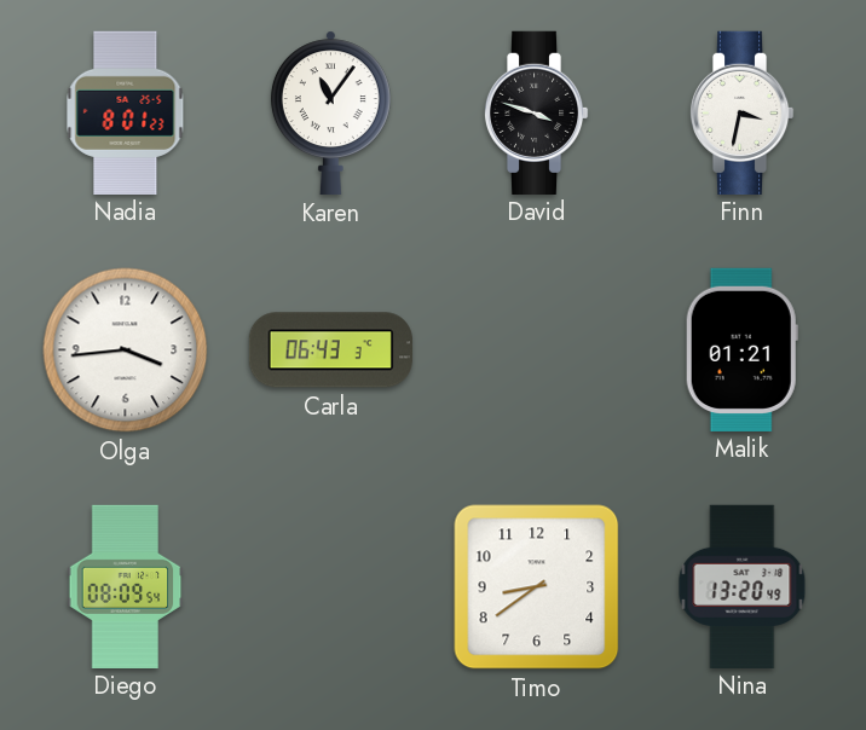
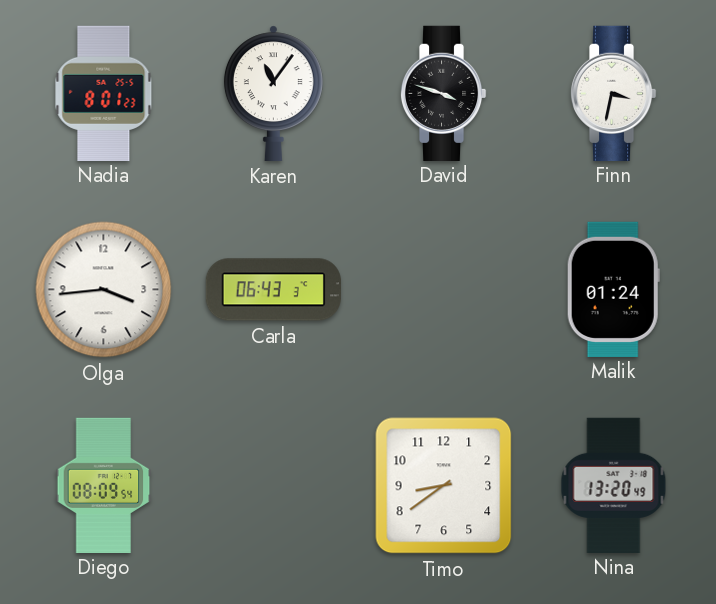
Malik: 01:21 -> 01:24 (613, 289)
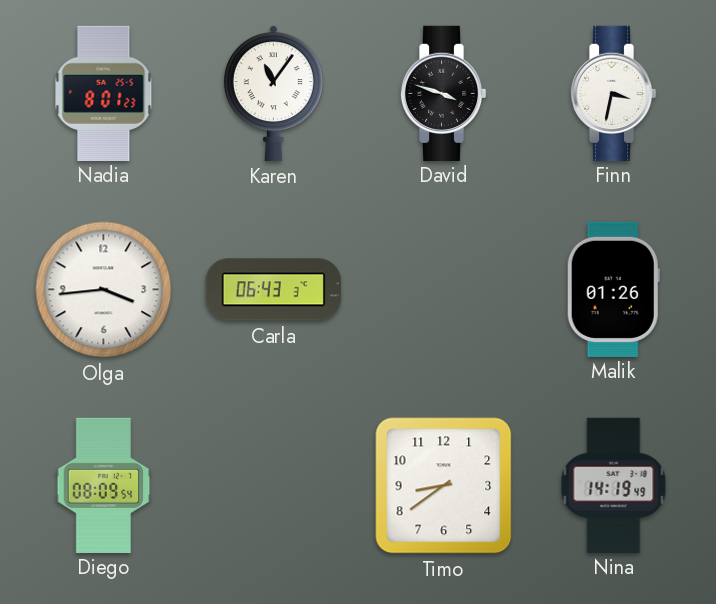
Malik: 01:24 -> 01:26 (613, 289)
Nina: 13:20 -> 14:19 (614, 485)
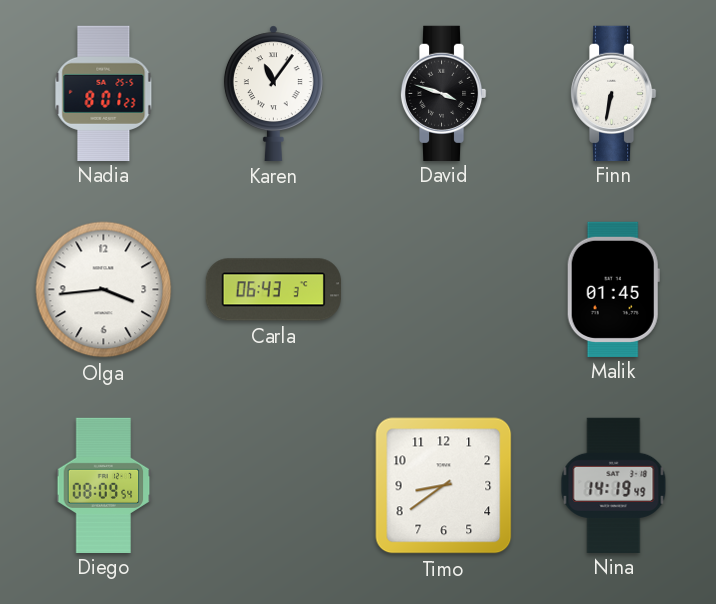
Finn: 3:32 -> 6:32 (613, 93)
Malik: 01:26 -> 01:45 (613, 289)
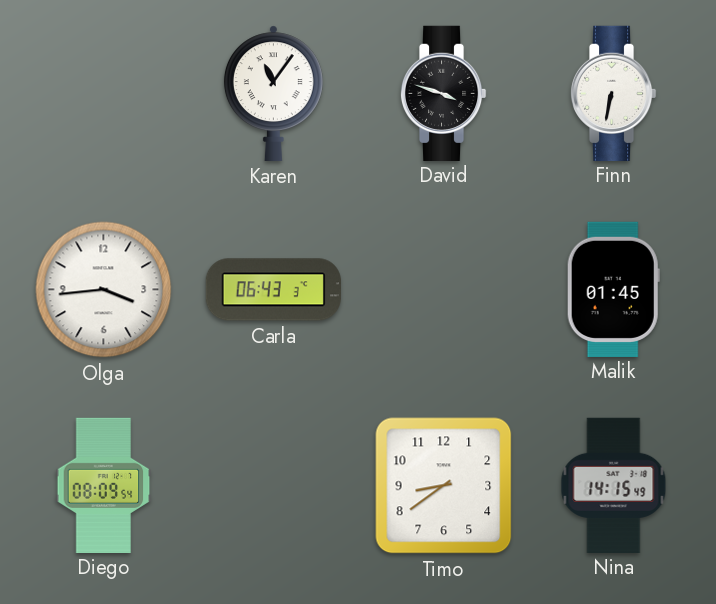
Nadia: 8:01 -> none (104, 93)
Nina: 14:19 -> 14:15 (614, 485)
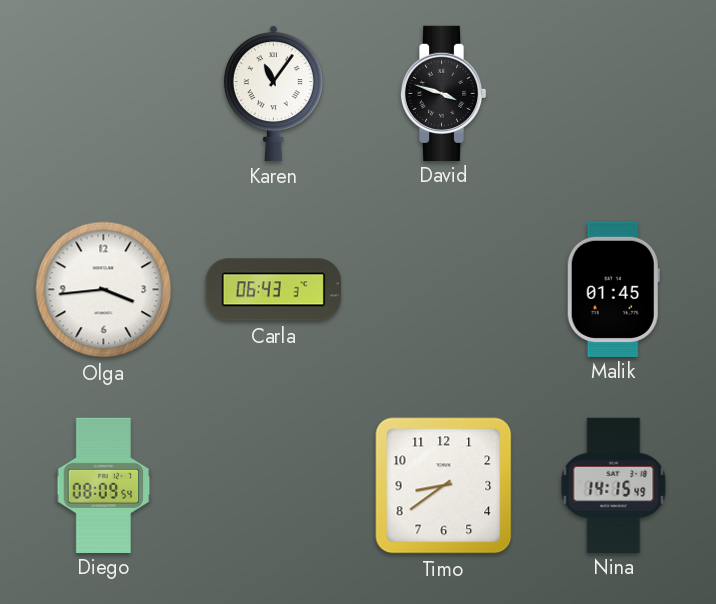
Finn: 6:32 -> none (613, 93)
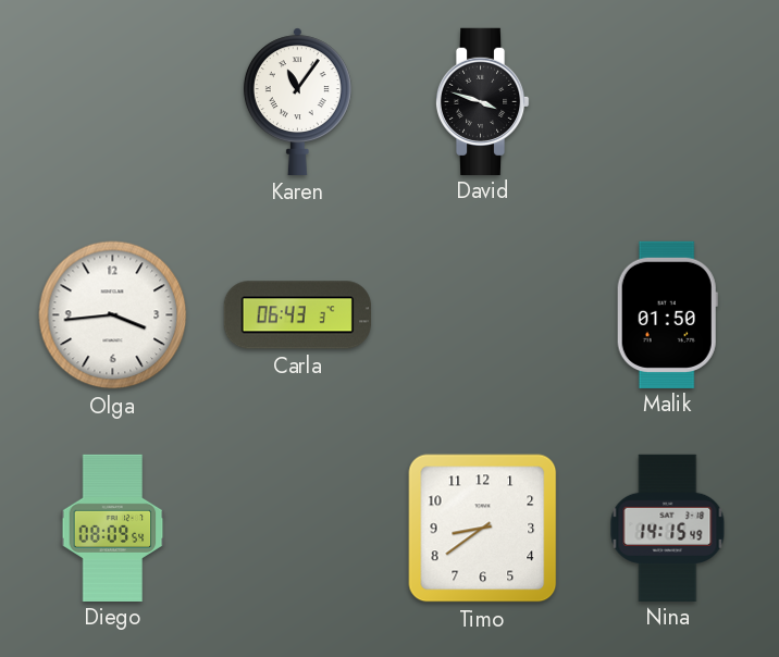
Malik: 01:45 -> 01:50 (667, 314)
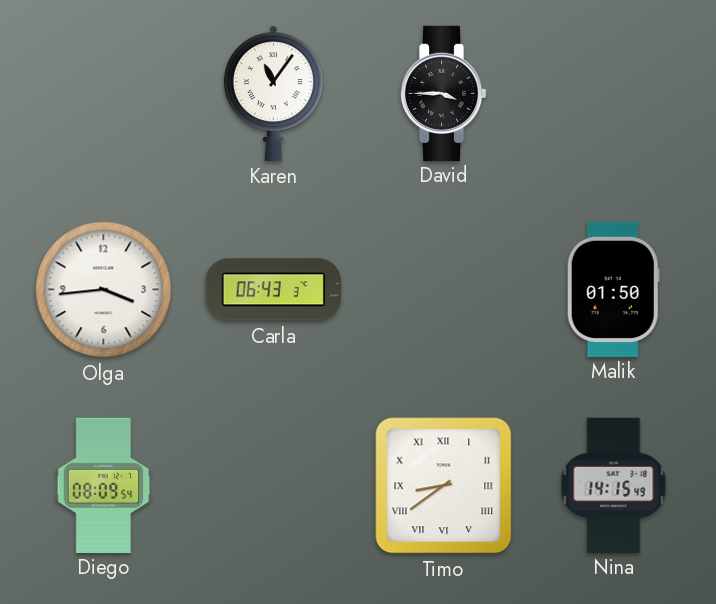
David: 3:48 -> 3:45 (443, 93)
Timo numerals: Arabic -> Roman (444, 486)
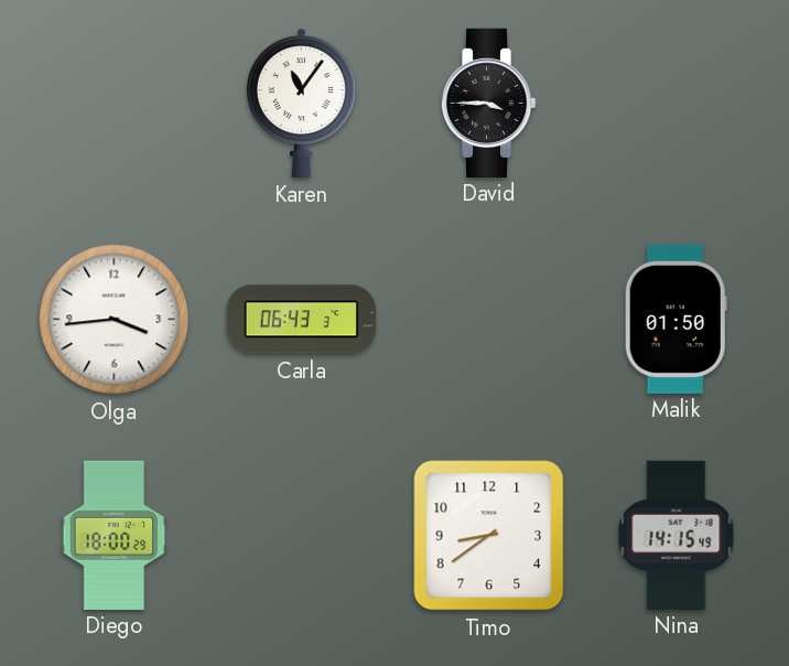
Diego: 08:09 -> 18:00 (115, 535)
Timo numerals: Roman -> Arabic (489, 536)
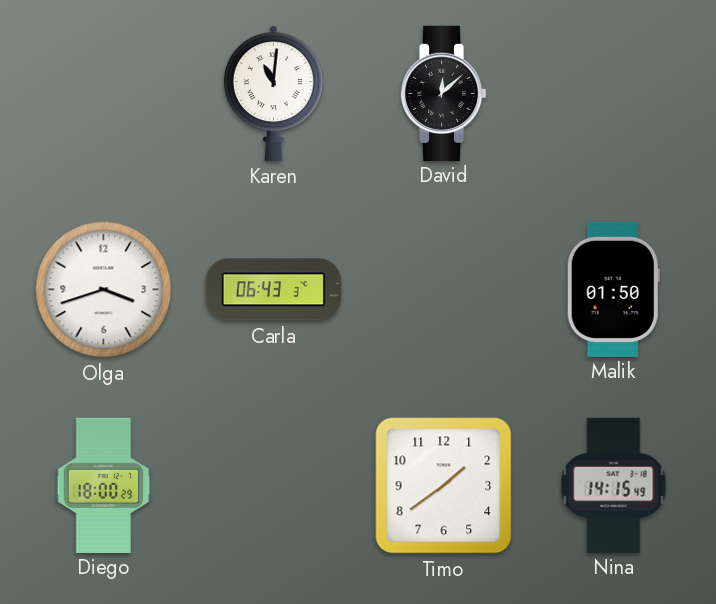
Karen: 11:06 -> 11:01 (273, 93)
David: 3:45 -> 12:08 (443, 93)
Olga: 3:44 -> 3:42 (104, 290)
Timo: 8:39 -> 1:39 (444, 486)
